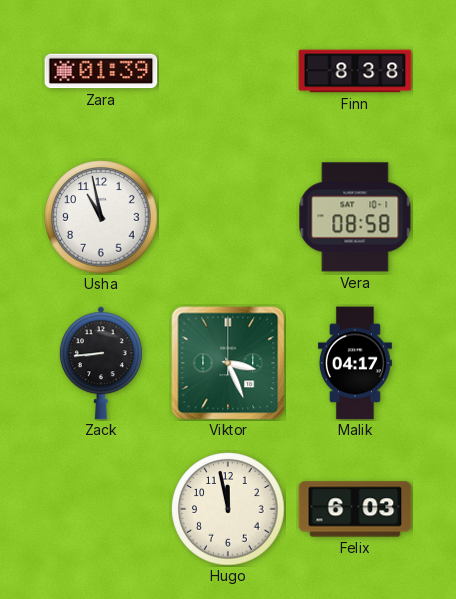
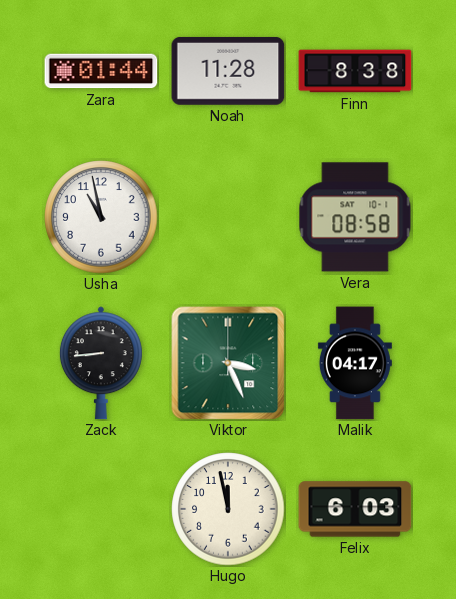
Zara: 01:39 -> 01:44 (101, 71)
Noah: none -> 11:28 (228, 71)
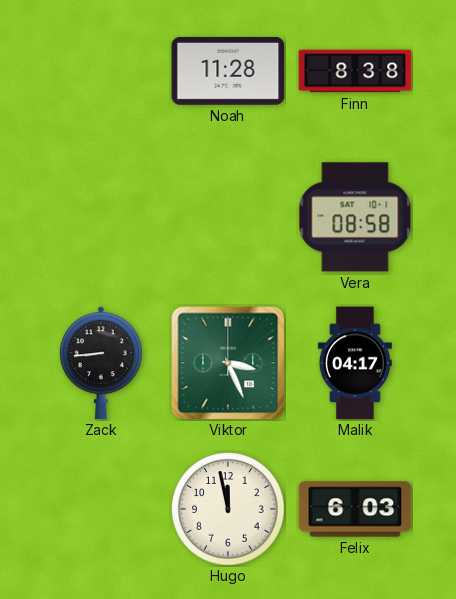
Zara: 01:44 -> none (101, 71)
Usha: 10:58 -> none (101, 217)
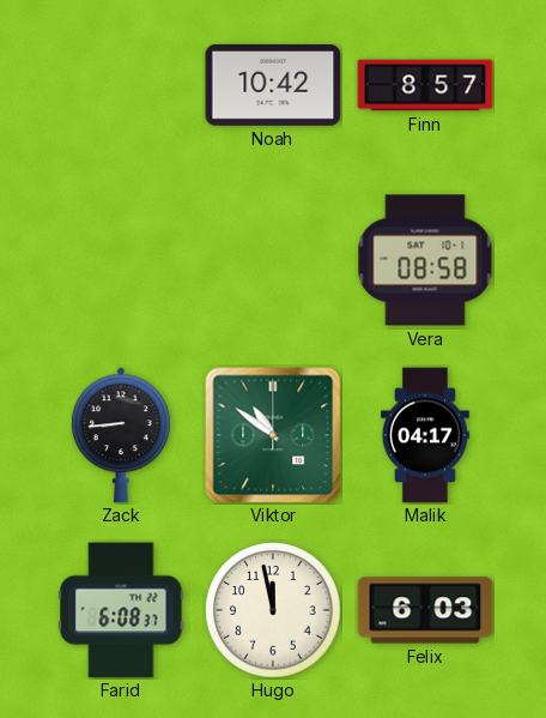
Noah: 11:28 -> 10:42 (273, 85)
Finn: 8:38 -> 8:57 (425, 85)
Viktor: 3:26 -> 10:51 (273, 435)
Farid: none -> 6:08 (121, 610)
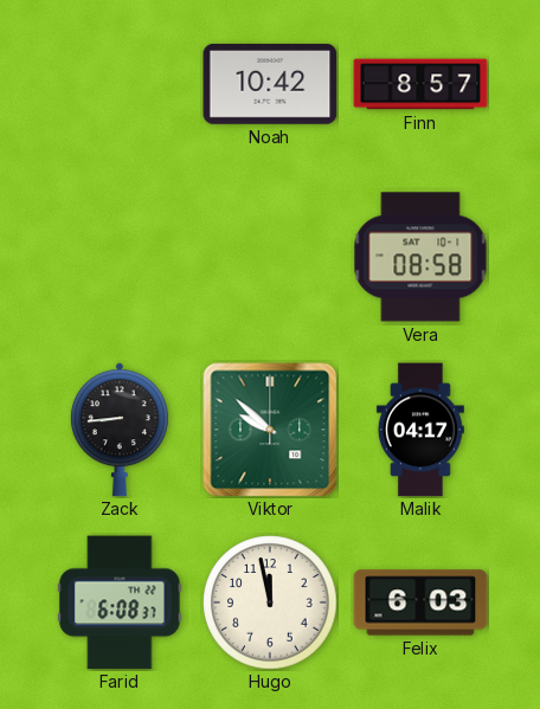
Viktor: 10:51 -> 9:52 (270, 430)
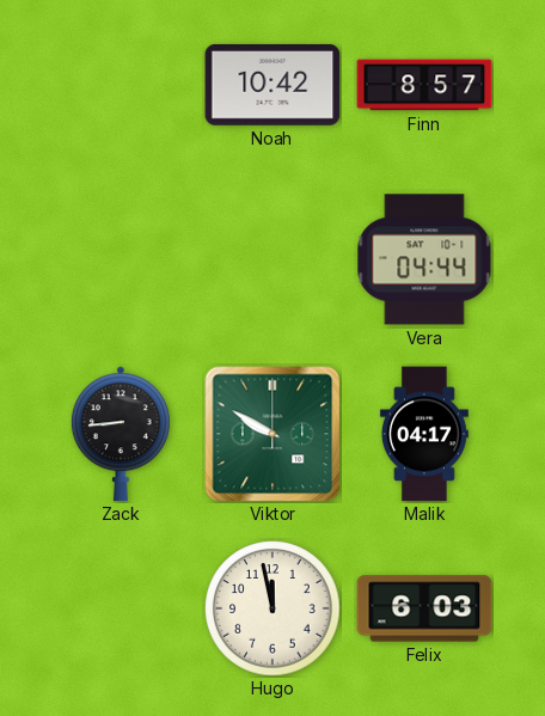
Vera: 08:58 -> 04:44 (424, 259)
Viktor: 9:52 -> 9:50 (272, 434)
Farid: 6:08 -> none (120, 602)
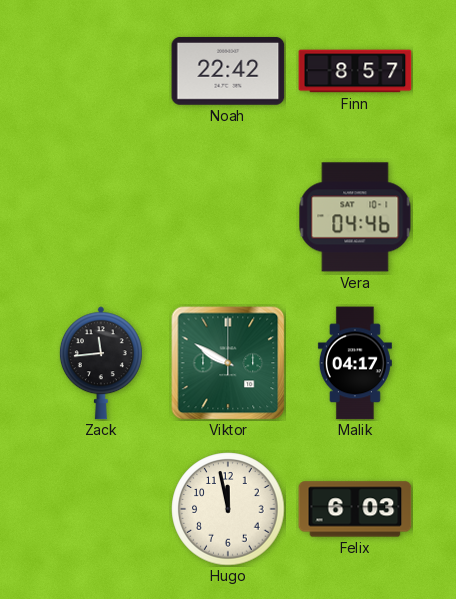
Noah: 10:42 -> 22:42 (228, 71)
Vera: 04:44 -> 04:46 (355, 217)
Zack: 8:44 -> 11:44 (101, 363)
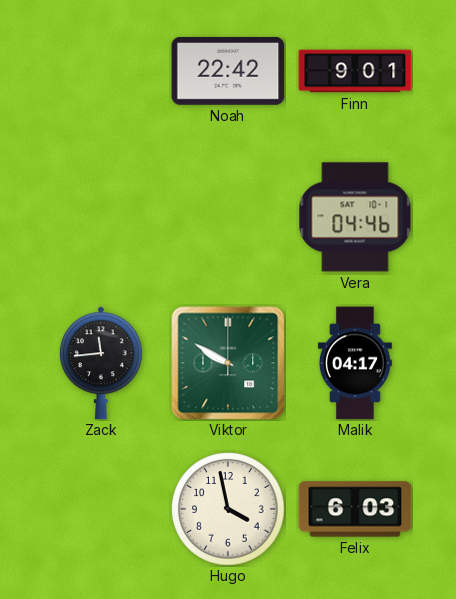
Finn: 8:57 -> 9:01 (355, 71)
Hugo: 11:58 -> 3:58 (228, 509)
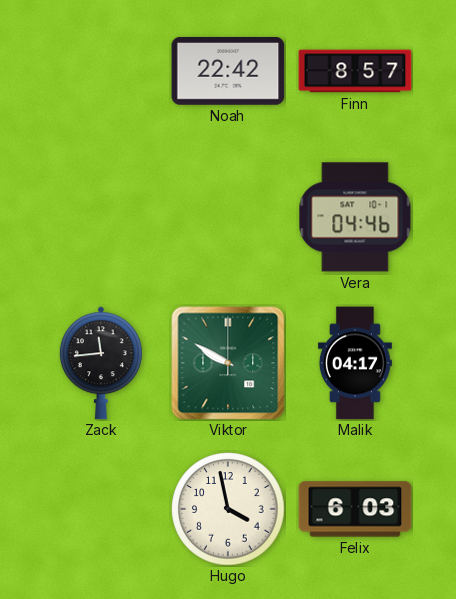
Finn: 9:01 -> 8:57 (355, 71)
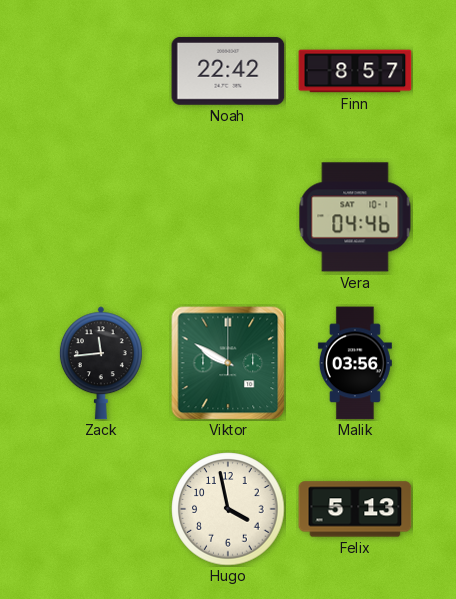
Malik: 04:17 -> 03:56 (355, 363)
Felix: 6:03 -> 5:13 (355, 509)
